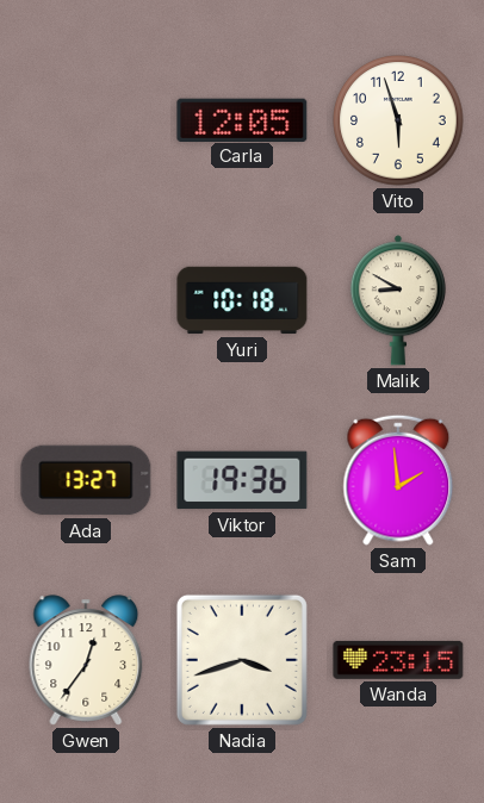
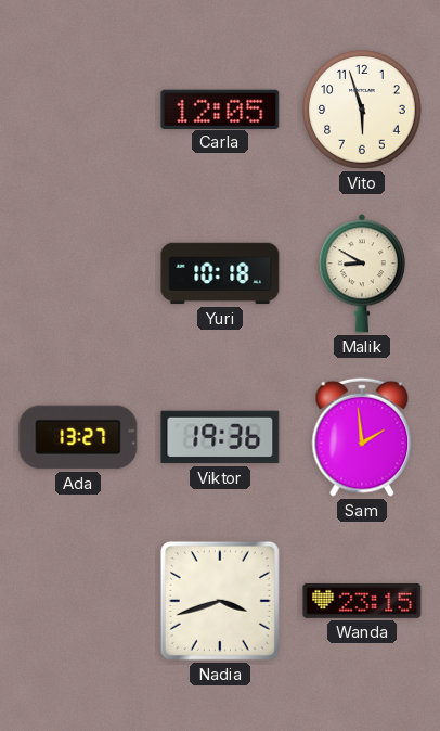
Gwen: 12:36 -> none (86, 660)
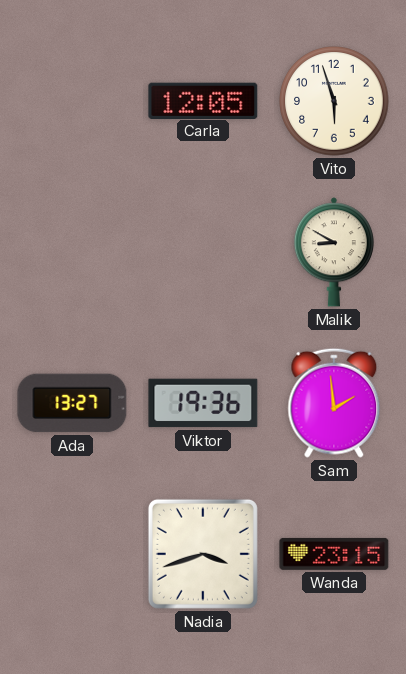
Yuri: 10:18 -> none (220, 273)
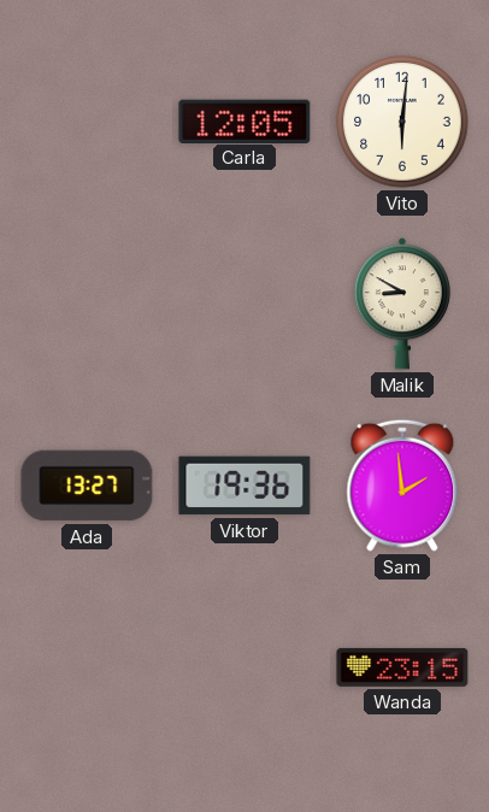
Vito: 5:57 -> 6:01 (402, 122)
Nadia: 3:42 -> none (203, 554)
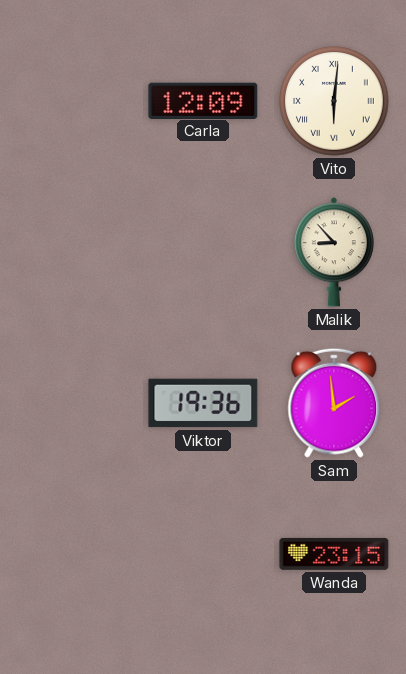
Carla: 12:05 -> 12:09 (203, 100)
Vito numerals: Arabic -> Roman (334, 101)
Malik: 8:50 -> 8:53 (334, 252)
Ada: 13:27 -> none (87, 486)
